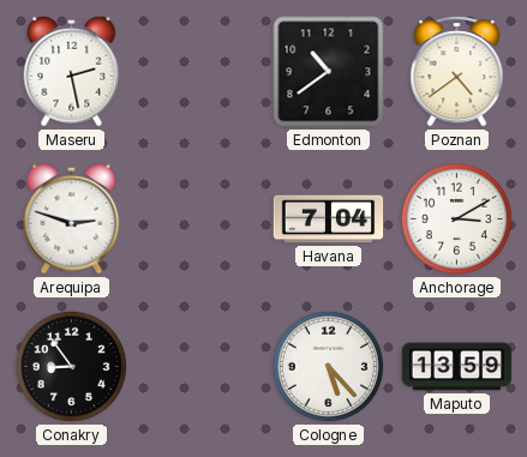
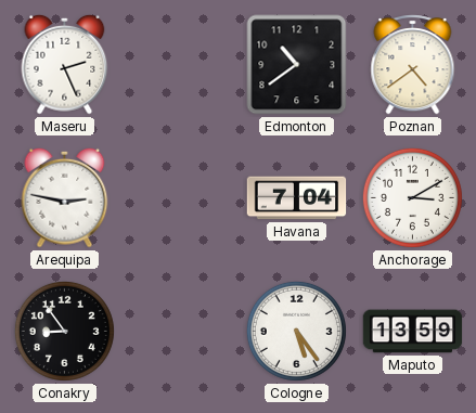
Maseru: 2:28 -> 2:26 (65, 64)
Arequipa: 2:48 -> 2:47 (65, 197)
Cologne: 5:23 -> 5:24 (296, 331)
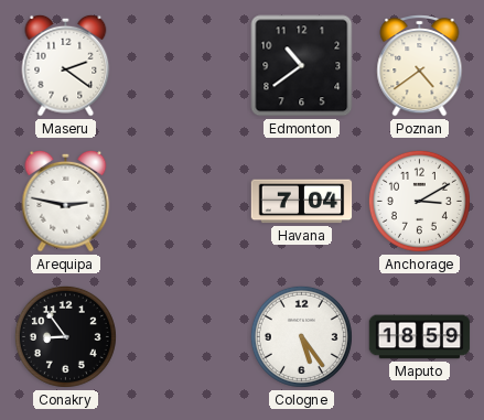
Maseru: 2:26 -> 2:21 (66, 65)
Maputo: 13:59 -> 18:59 (420, 337)
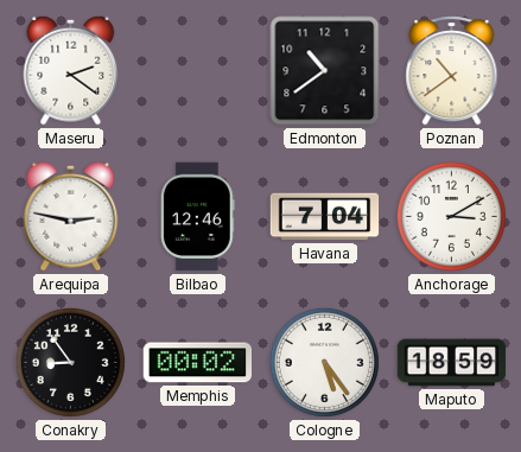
Poznan: 4:39 -> 10:39 (452, 71)
Bilbao: none -> 12:46 (197, 217)
Memphis: none -> 00:02 (198, 363)
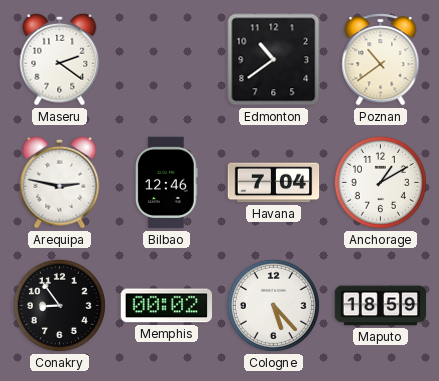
Anchorage: 3:10 -> 1:10 (380, 182)
Cologne: 5:24 -> 5:23 (273, 305)
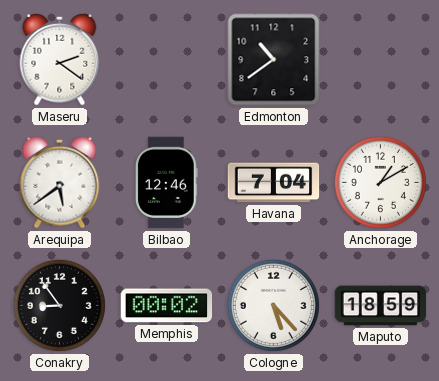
Poznan: 10:39 -> none (381, 60)
Arequipa: 2:47 -> 5:39 (60, 182)
